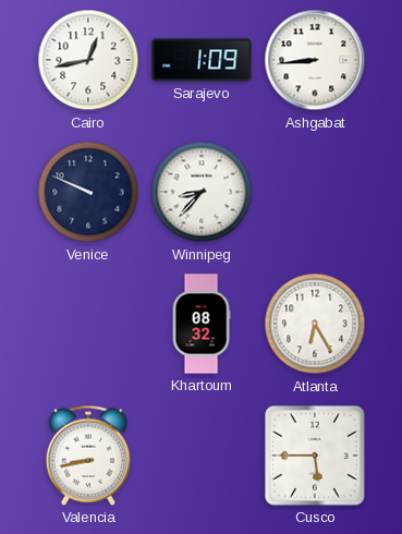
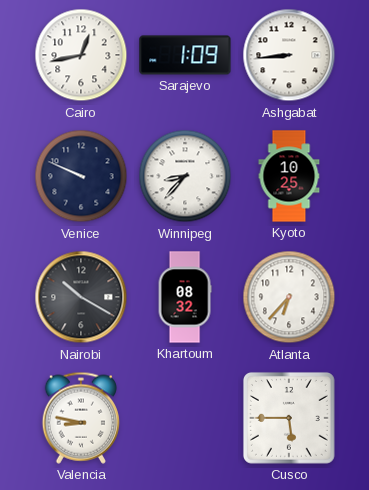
Kyoto: none -> 10:25 (289, 176)
Nairobi: none -> 10:20 (81, 297)
Atlanta: 6:25 -> 6:37 (289, 297)
Valencia: 8:43 -> 8:47 (80, 418)
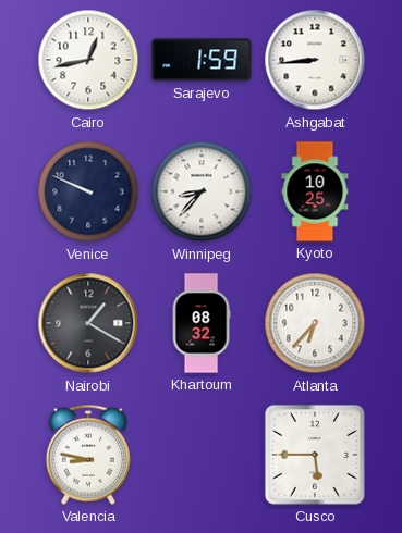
Sarajevo: 1:09 -> 1:59 (202, 60)
Nairobi: 10:20 -> 1:20 (88, 323)
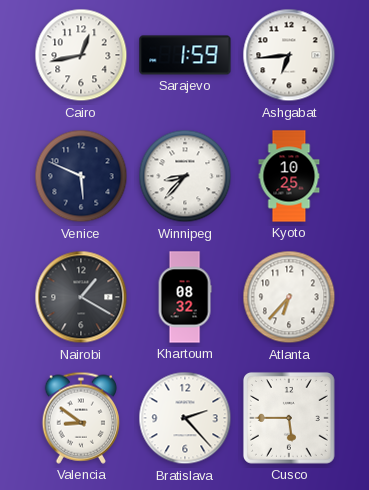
Ashgabat: 8:44 -> 6:44 (289, 55)
Venice: 9:49 -> 5:49 (81, 176)
Valencia: 8:47 -> 8:51 (80, 418)
Bratislava: none -> 2:23 (185, 418)
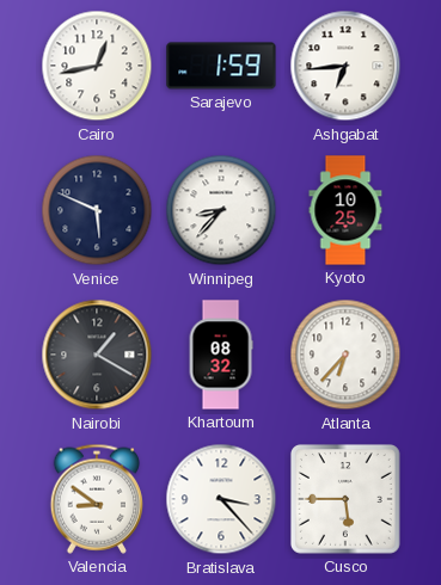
Bratislava: 2:23 -> 3:23 (221, 499)
